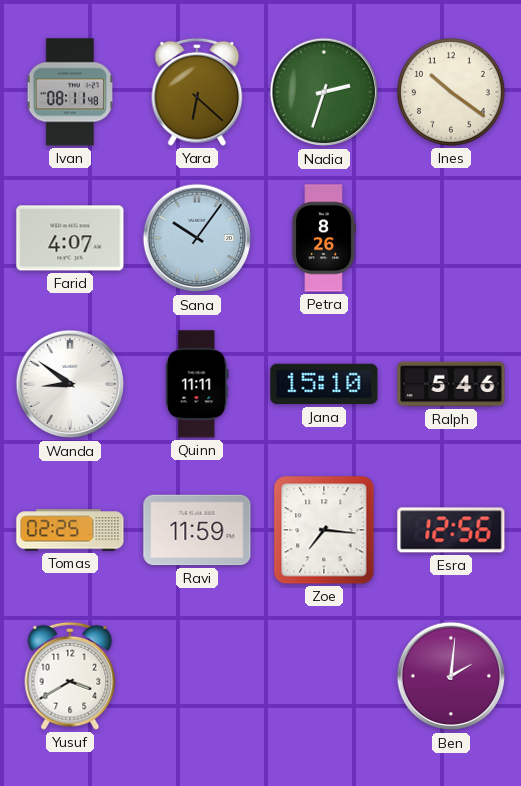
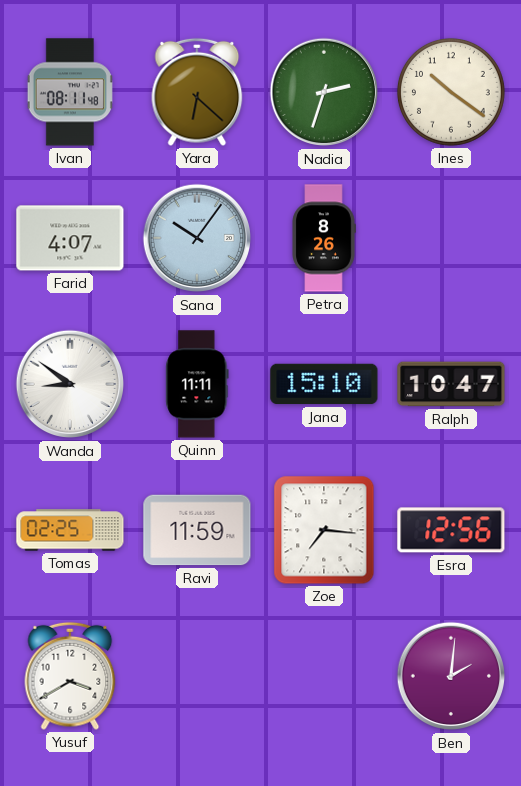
Ralph: 5:46 -> 10:47 (451, 384)
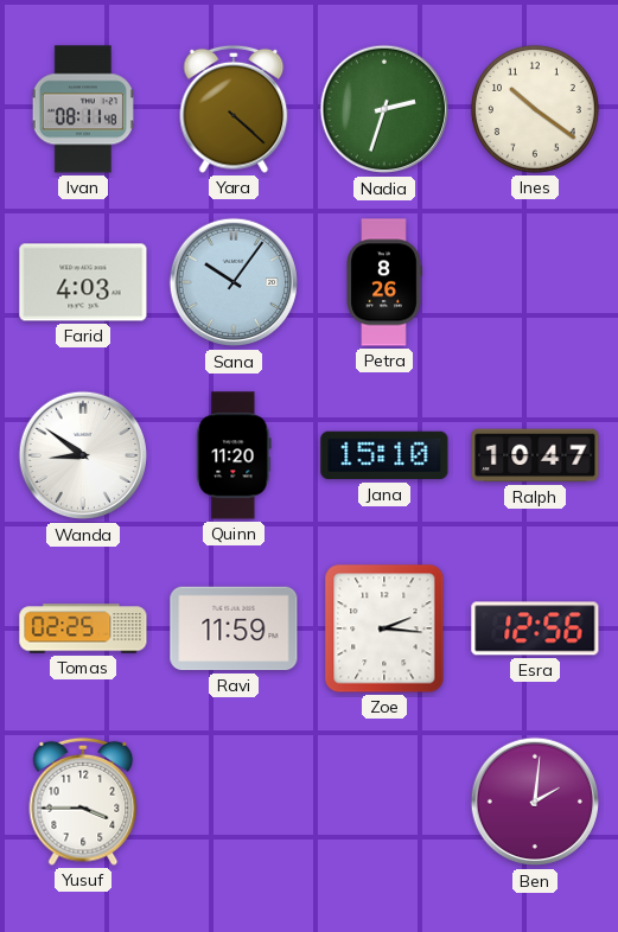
Yara: 6:22 -> 4:22 (234, 109)
Farid: 4:07 -> 4:03 (83, 282)
Quinn: 11:11 -> 11:20 (234, 455)
Zoe: 7:16 -> 2:16 (384, 628)
Yusuf: 3:40 -> 3:45 (83, 802)
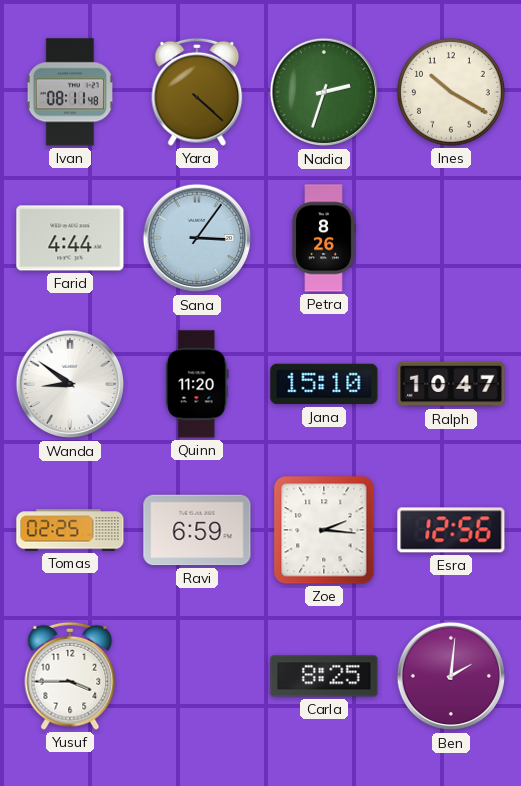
Ines: 10:21 -> 10:20 (451, 92)
Farid: 4:03 -> 4:44 (70, 238)
Sana: 10:06 -> 3:06 (196, 238)
Ravi: 11:59 -> 6:59 (197, 530)
Carla: none -> 8:25 (324, 676)
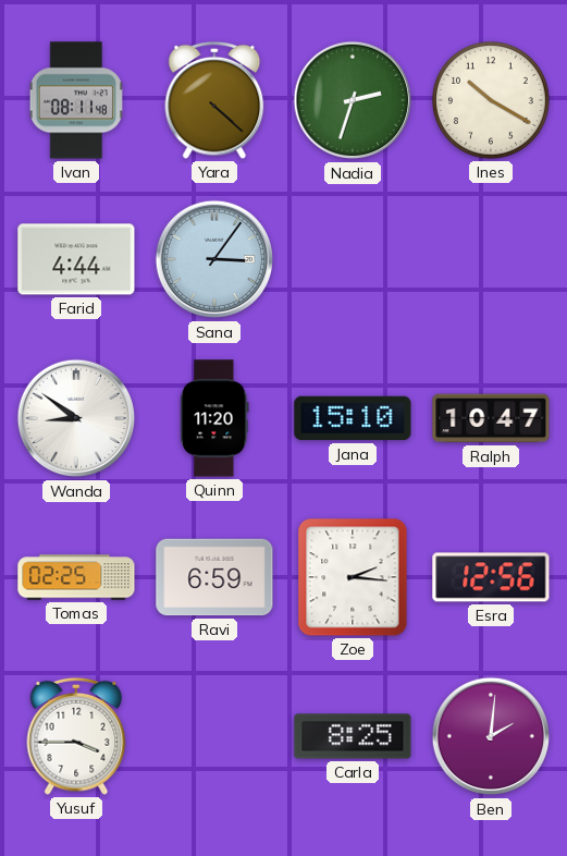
Petra: 8:26 -> none (324, 238)
